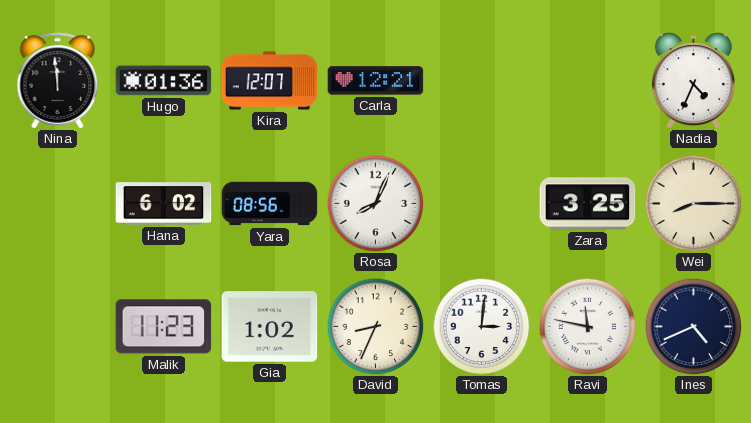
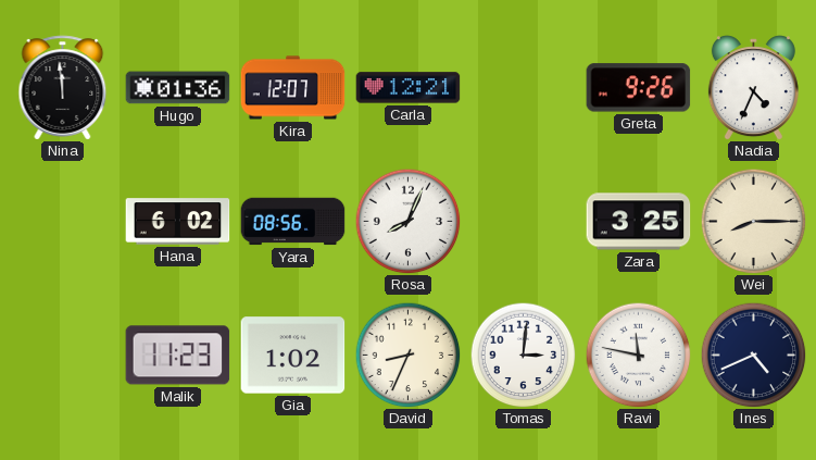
Greta: none -> 9:26 (639, 88)
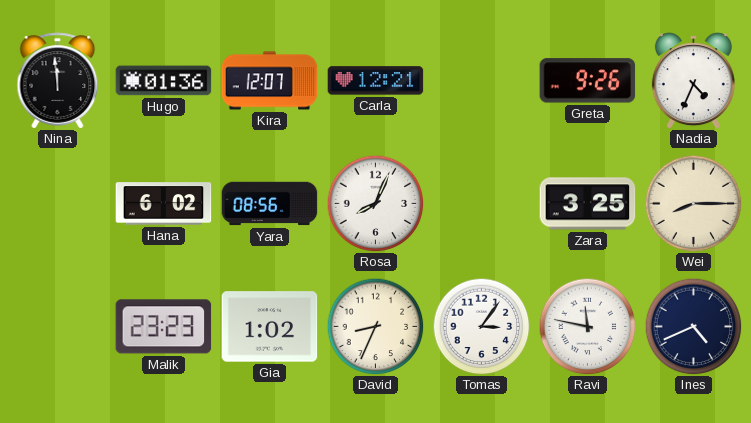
Malik: 11:23 -> 23:23 (164, 327)
Tomas: 3:01 -> 3:06 (481, 326)
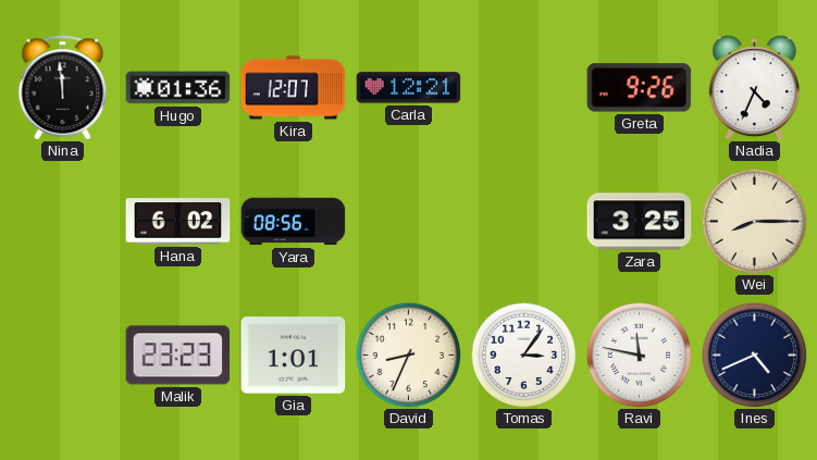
Rosa: 8:04 -> none (375, 203)
Gia: 1:02 -> 1:01 (294, 356)
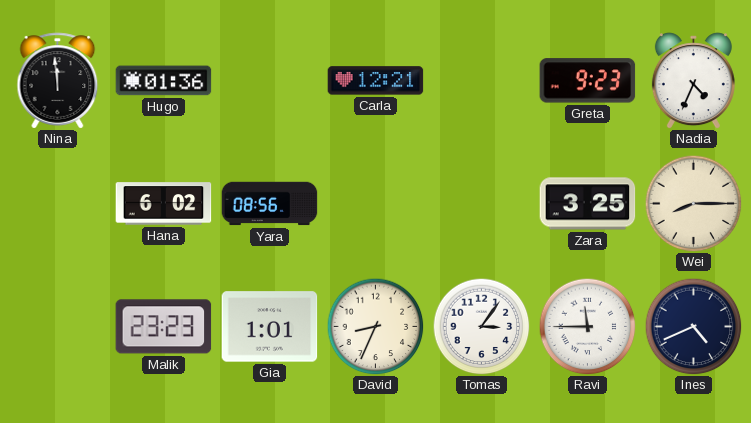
Kira: 12:07 -> none (294, 88)
Greta: 9:26 -> 9:23 (588, 81)
Ravi: 11:47 -> 11:45 (587, 326)
